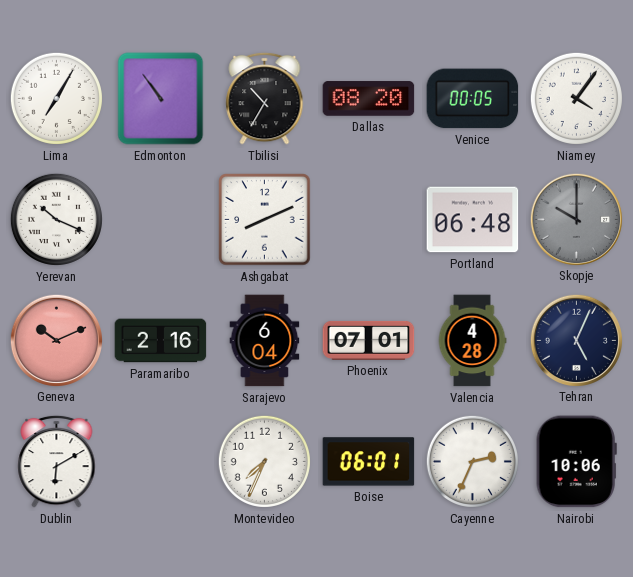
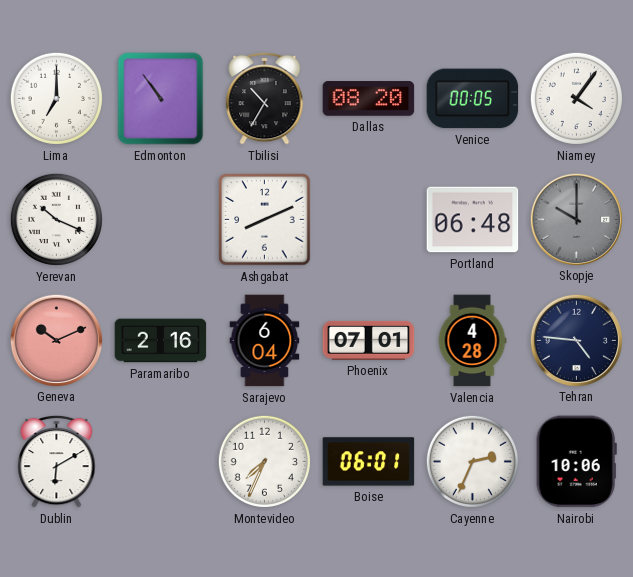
Lima: 7:05 -> 7:00 (56, 98)
Tehran: 5:04 -> 4:46 (576, 340)
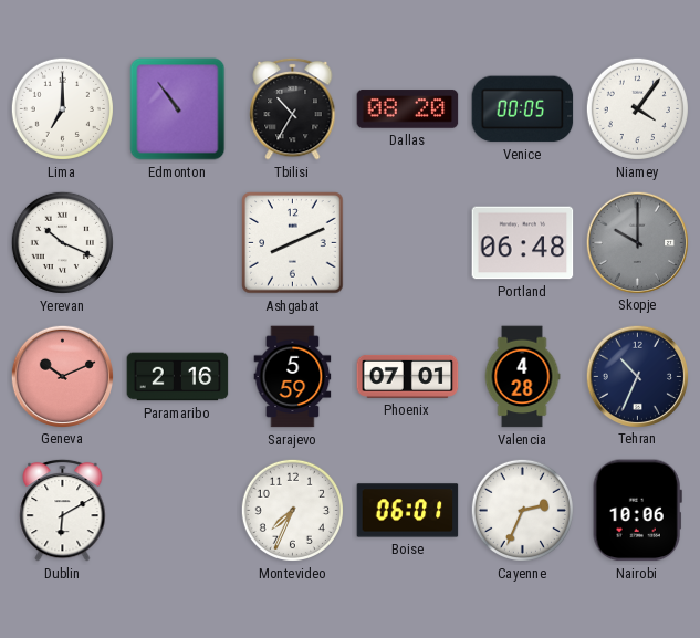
Sarajevo: 6:04 -> 5:59 (293, 377)
Tehran: 4:46 -> 10:34 (637, 376)
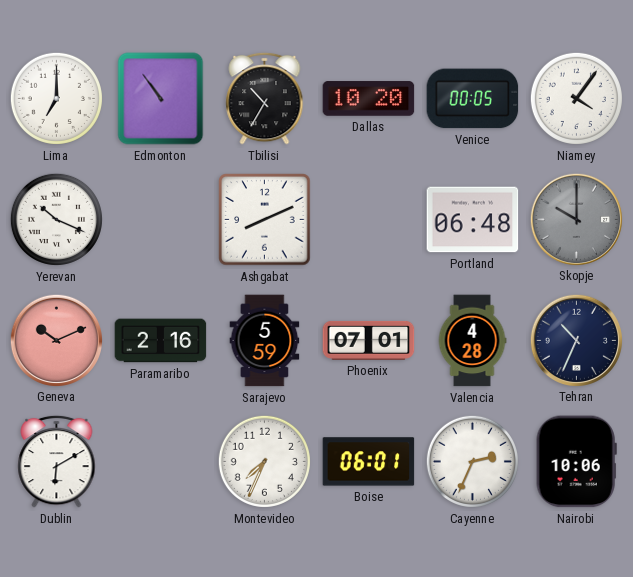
Dallas: 08:20 -> 10:20 (369, 99)
